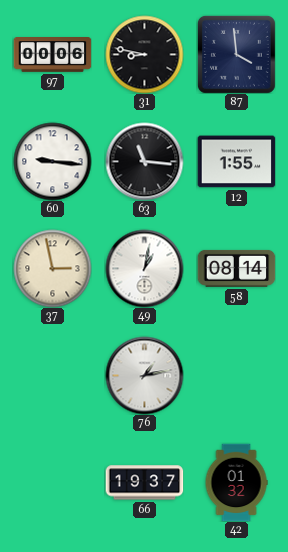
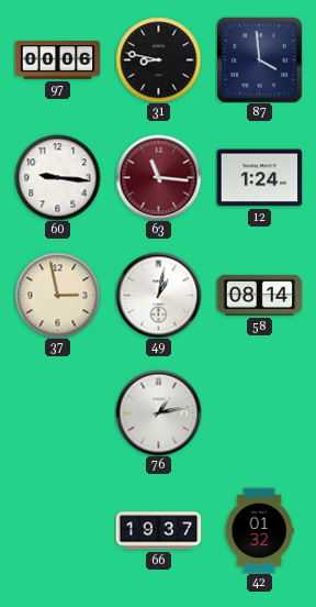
63 dial: black -> burgundy (158, 177)
12: 1:55 -> 1:24 (259, 178)
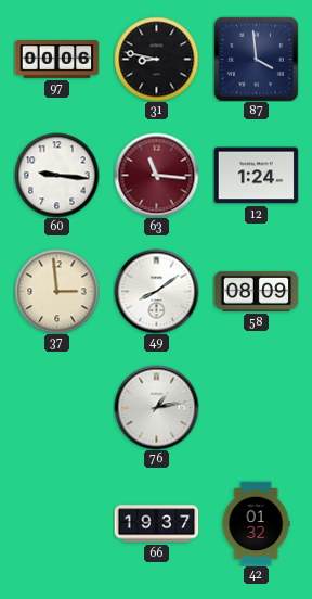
37: 2:58 -> 2:59 (56, 291)
49: 1:02 -> 8:09 (156, 291)
58: 08:14 -> 08:09 (256, 291)
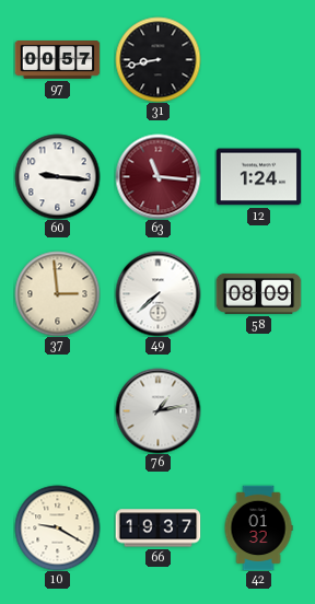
97: 00:06 -> 00:57 (57, 60)
31: 8:47 -> 8:43 (157, 59)
87: 3:59 -> none (256, 59)
49: 8:09 -> 7:38 (157, 293)
10: none -> 9:20 (57, 527)
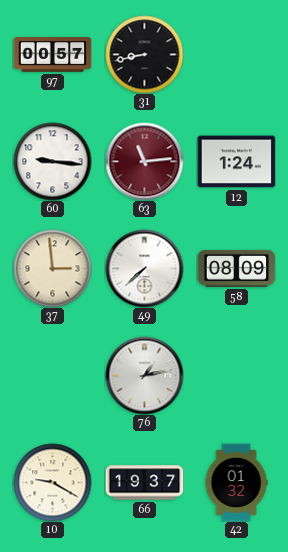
63: 11:16 -> 11:14 (144, 161)
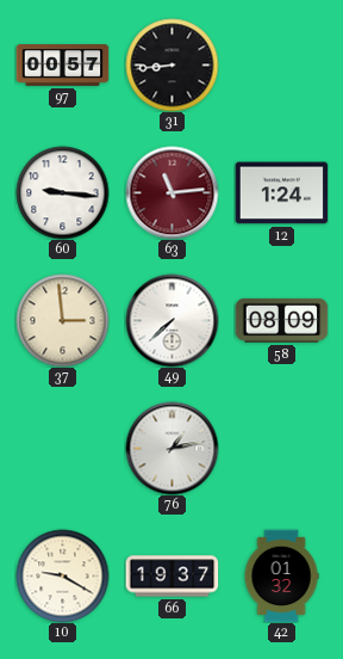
31: 8:43 -> 8:44 (171, 64)
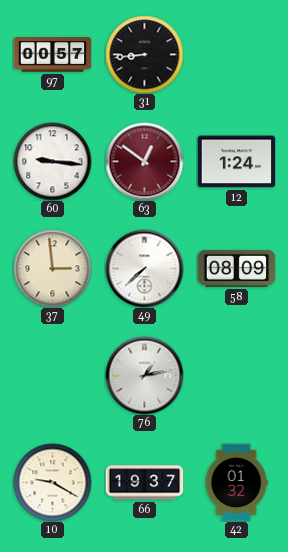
63: 11:14 -> 12:51 (144, 161)
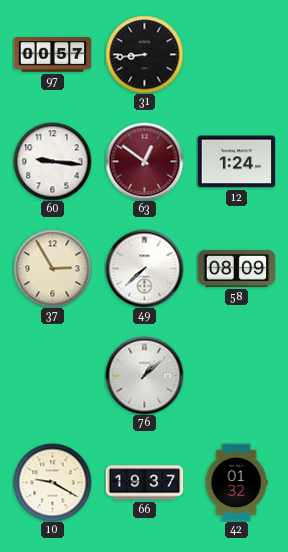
37: 2:59 -> 2:55 (52, 268)
76: 1:13 -> 1:08 (144, 375)
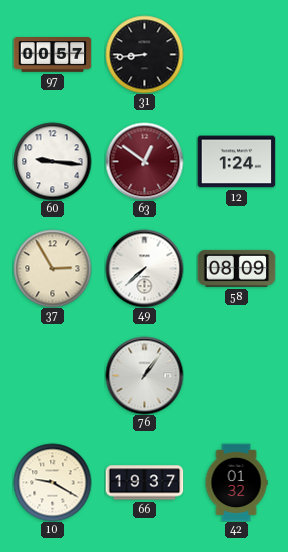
76: 1:08 -> 1:06 (144, 375)
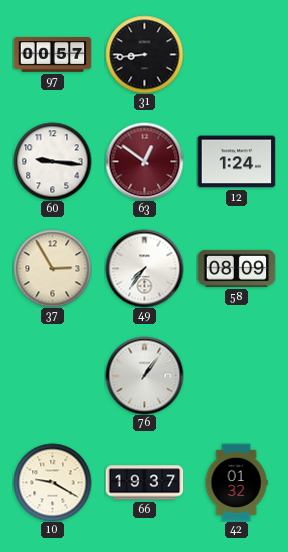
49: 7:38 -> 7:36 (144, 268)
